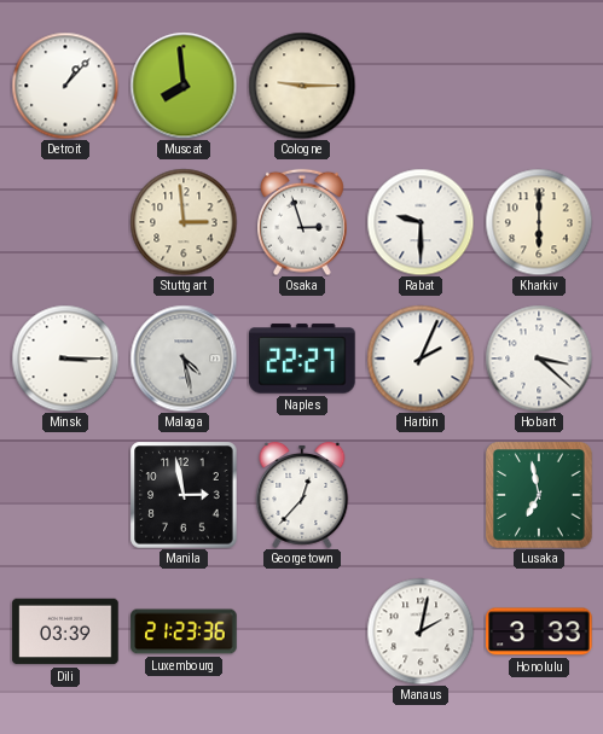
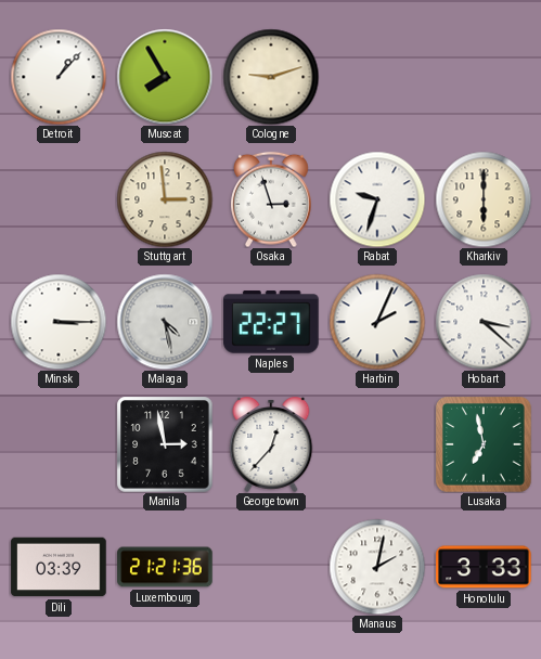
Muscat: 7:59 -> 7:55 (165, 77)
Cologne: 9:15 -> 9:12 (271, 77)
Rabat: 9:30 -> 9:33 (377, 199)
Luxembourg: 21:23 -> 21:21 (165, 567)
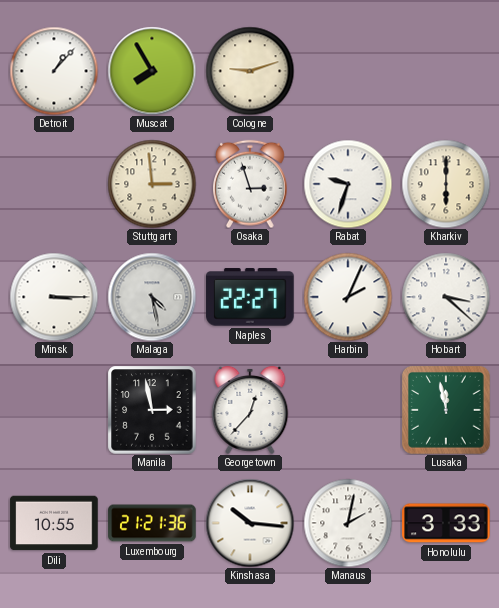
Lusaka: 6:58 -> 11:58 (447, 411)
Dili: 03:39 -> 10:55 (54, 523)
Kinshasa: none -> 10:16 (250, 523)
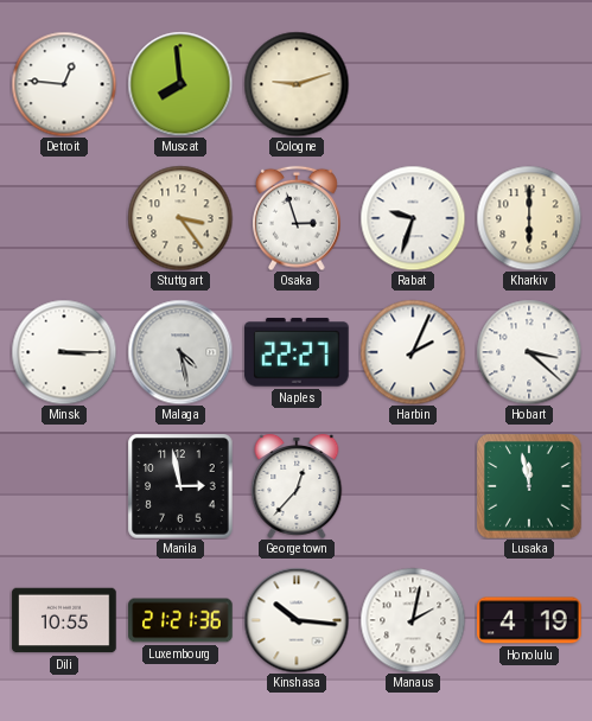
Detroit: 1:07 -> 12:46 (64, 84)
Muscat: 7:55 -> 7:59 (180, 84)
Stuttgart: 2:59 -> 3:24 (180, 218)
Honolulu: 3:33 -> 4:19 (529, 620)
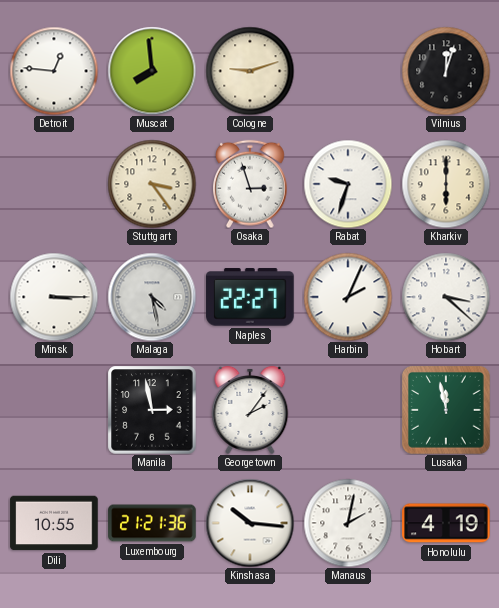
Vilnius: none -> 12:03 (446, 71)
Georgetown: 12:37 -> 2:06 (250, 410)
